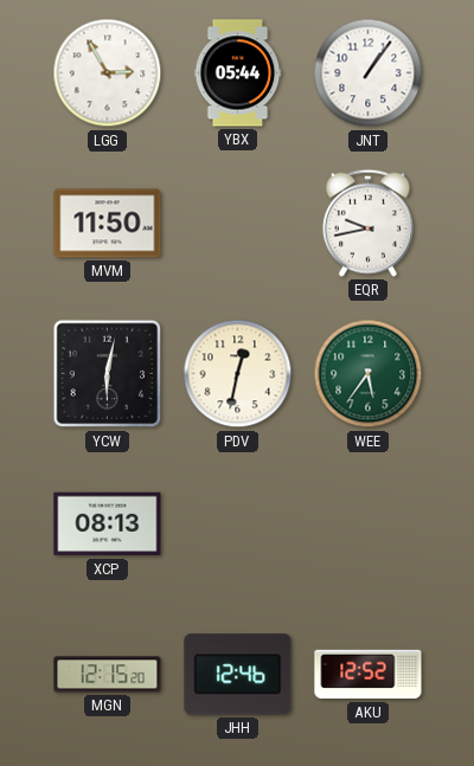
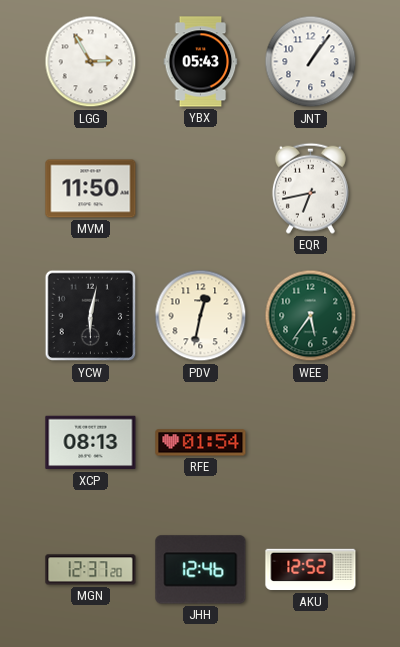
YBX: 05:44 -> 05:43 (201, 62)
EQR: 9:43 -> 6:43 (310, 188)
RFE: none -> 01:54 (201, 443)
MGN: 12:15 -> 12:37 (91, 570)
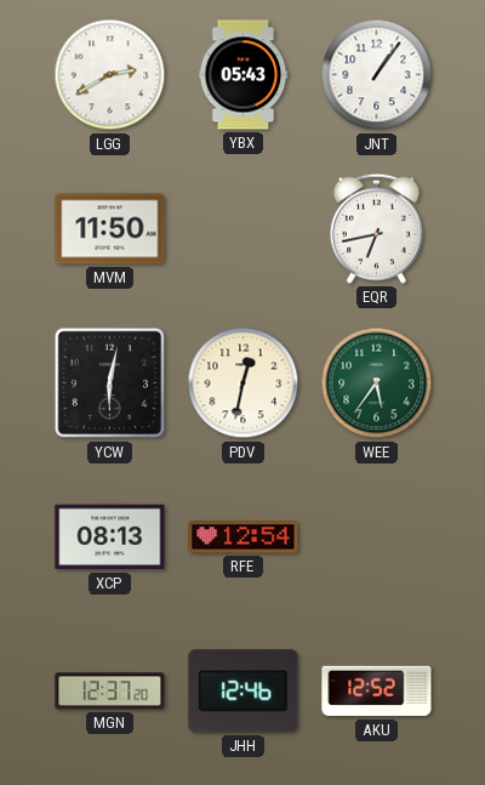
LGG: 2:55 -> 2:40 (110, 75)
RFE: 01:54 -> 12:54 (244, 537)
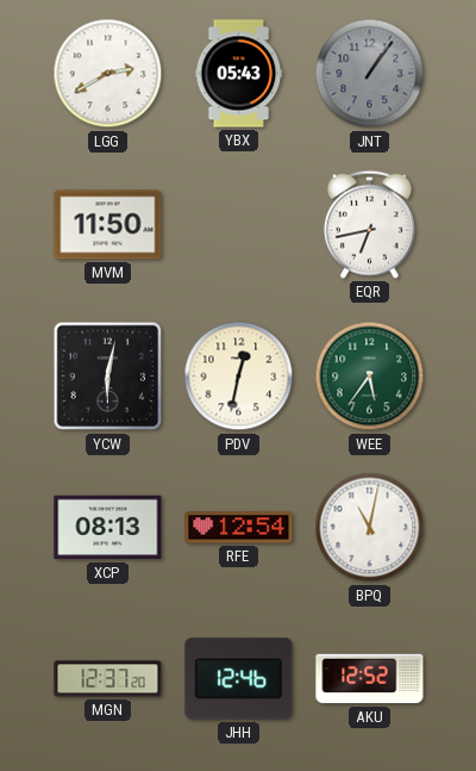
JNT dial: white -> grey (370, 74)
BPQ: none -> 11:02 (370, 528)
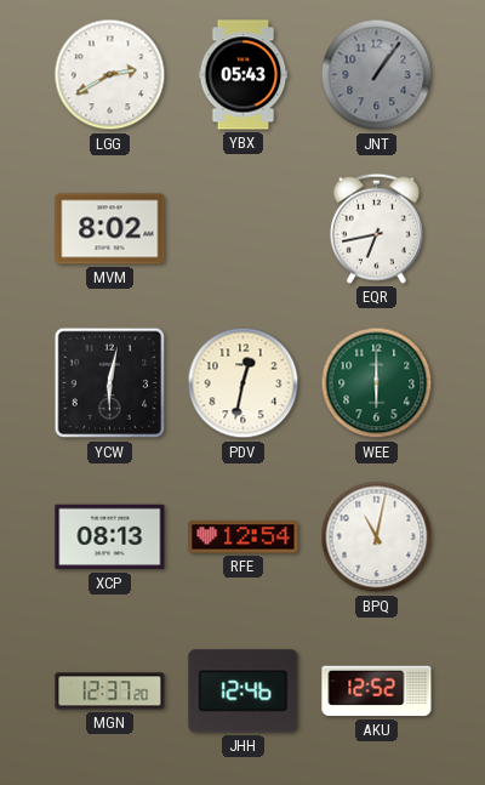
MVM: 11:50 -> 8:02 (110, 229)
WEE: 5:36 -> 6:00 (377, 383)
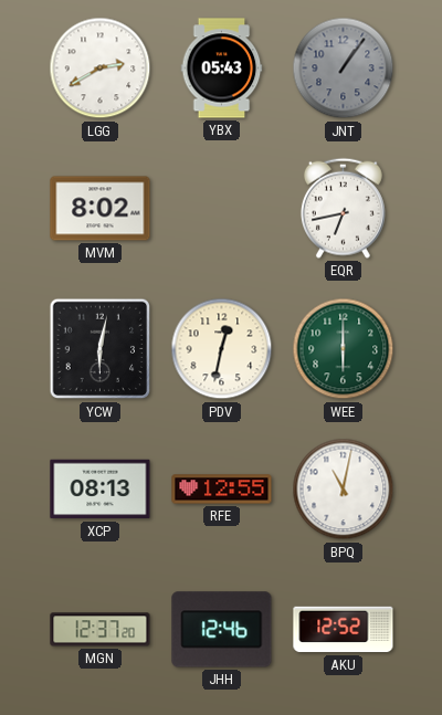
RFE: 12:54 -> 12:55 (222, 490)
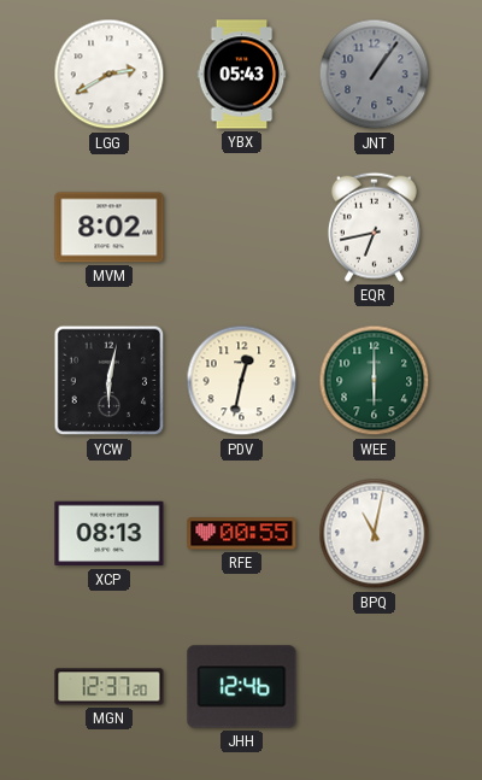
RFE: 12:55 -> 00:55 (242, 534)
AKU: 12:52 -> none (344, 630)
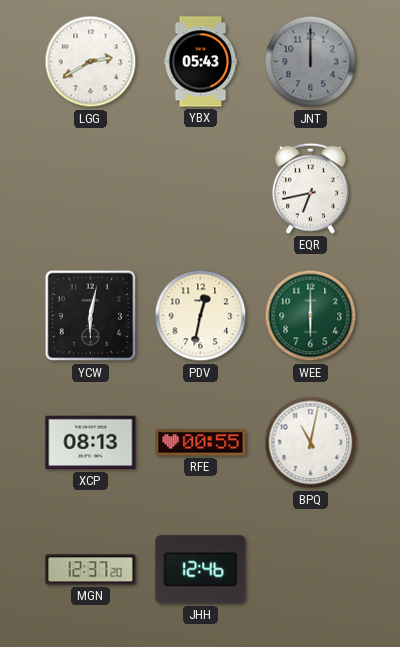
JNT: 1:06 -> 12:00 (311, 62)
MVM: 8:02 -> none (110, 228)
